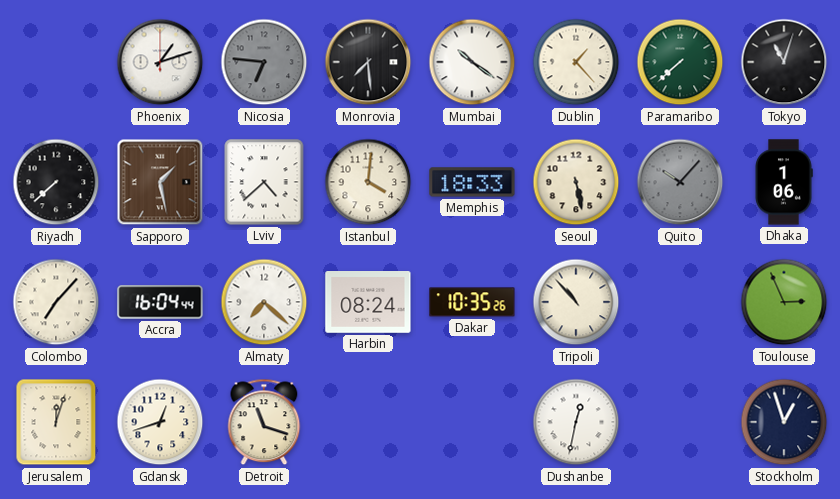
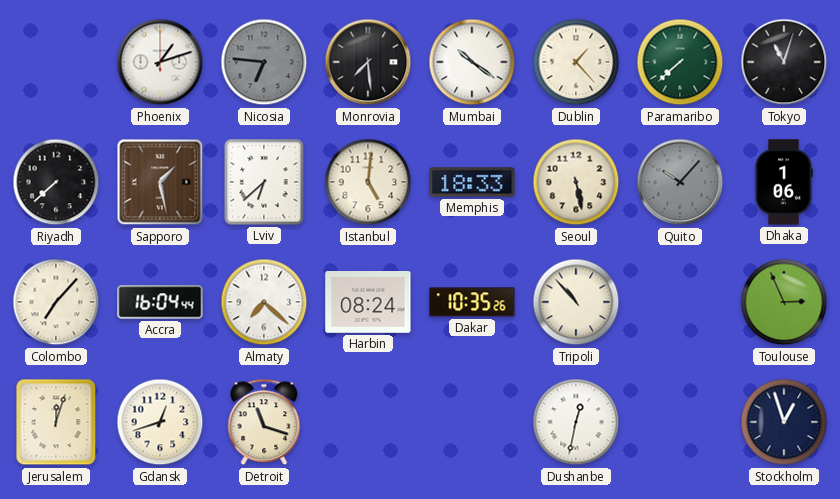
Lviv: 4:38 -> 6:38 (264, 182)
Istanbul: 4:01 -> 5:01 (368, 182)
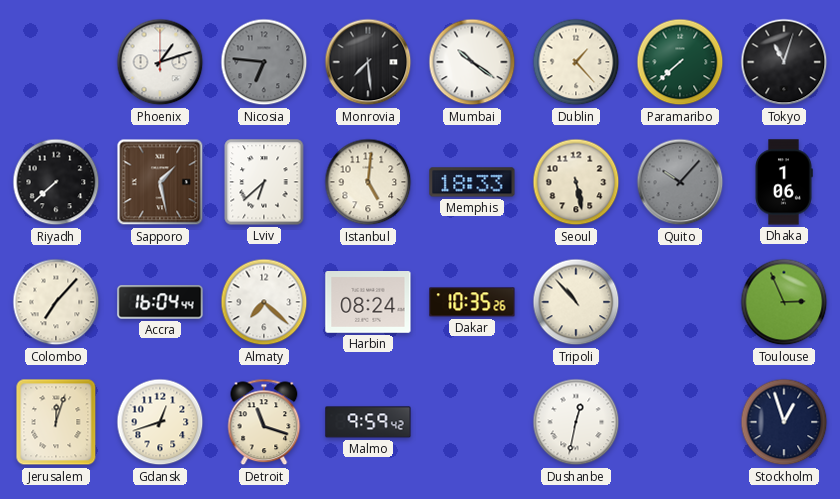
Malmo: none -> 9:59 (368, 422)
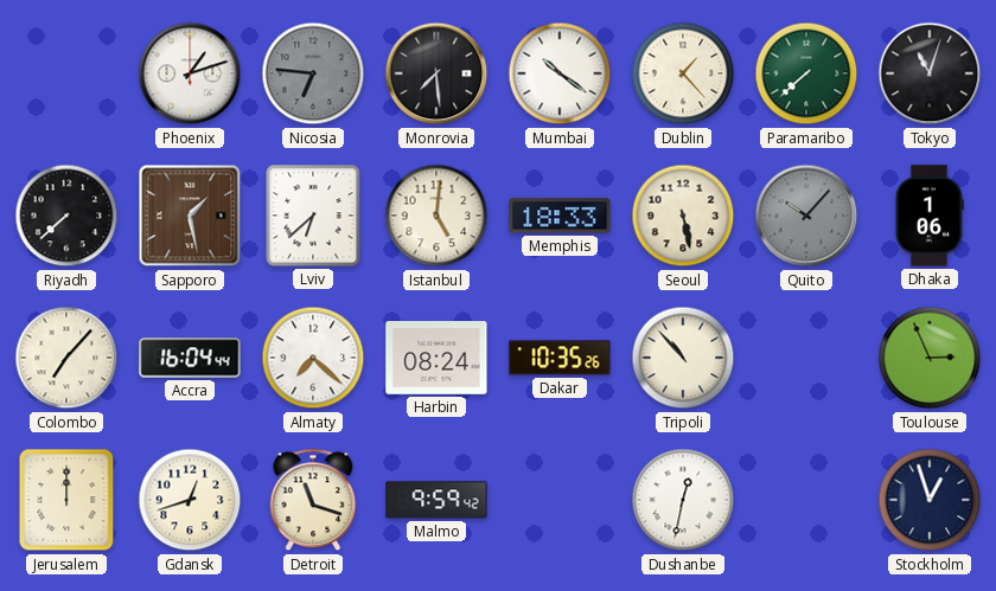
Jerusalem: 12:03 -> 12:00 (66, 500)
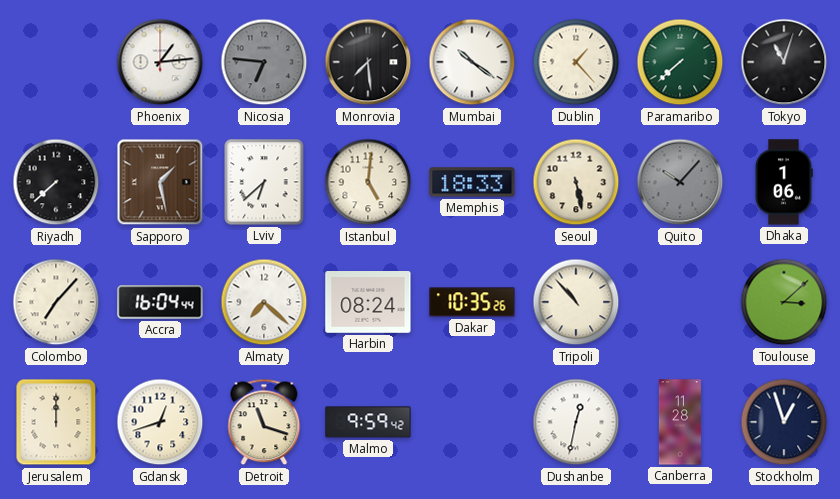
Phoenix: 1:12 -> 1:14 (160, 62)
Toulouse: 2:56 -> 3:08 (784, 302)
Canberra: none -> 11:28 (680, 422)
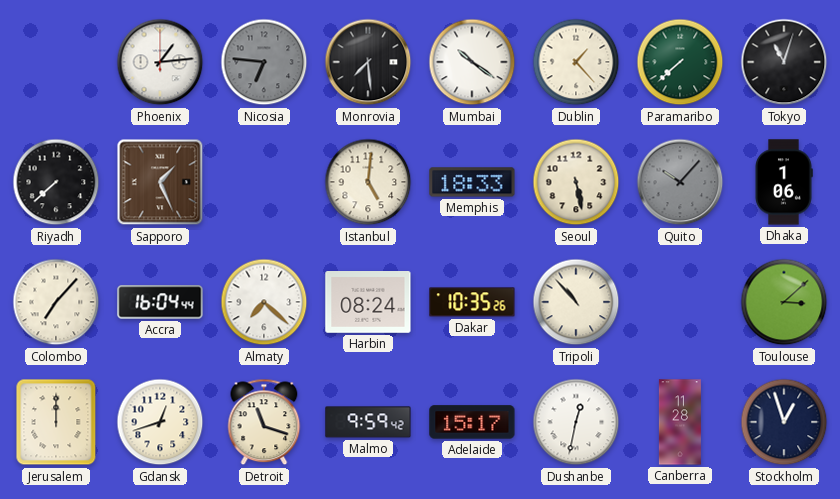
Sapporo: 1:28 -> 1:26 (160, 182)
Lviv: 6:38 -> none (264, 182)
Adelaide: none -> 15:17 (472, 422)
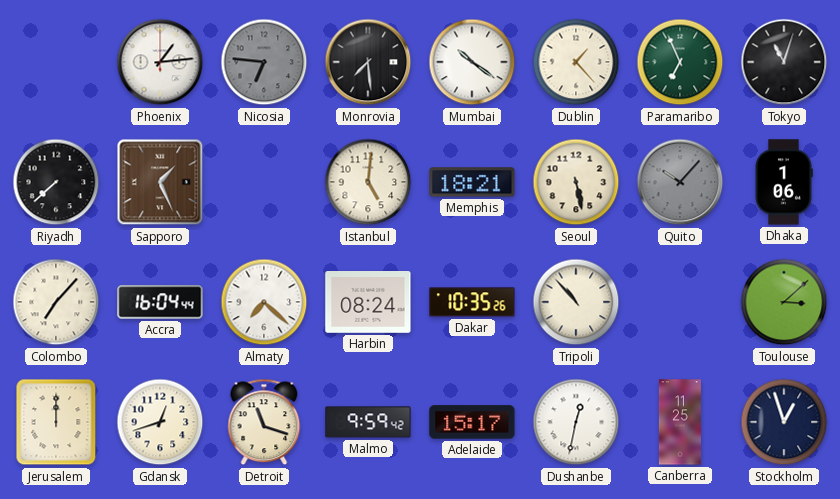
Paramaribo: 7:38 -> 6:56 (680, 62)
Memphis: 18:33 -> 18:21 (472, 182)
Canberra: 11:28 -> 11:25 (680, 422)
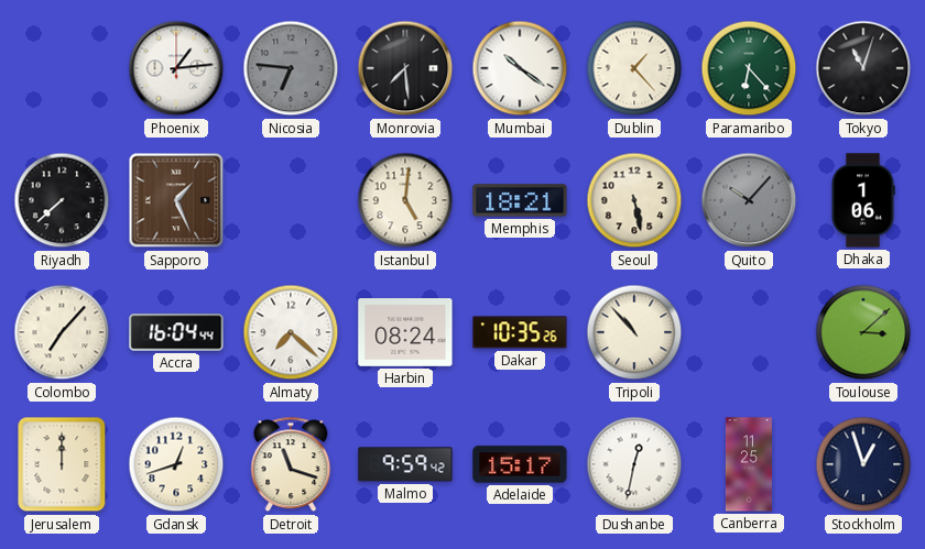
Paramaribo: 6:56 -> 6:23 (749, 68)
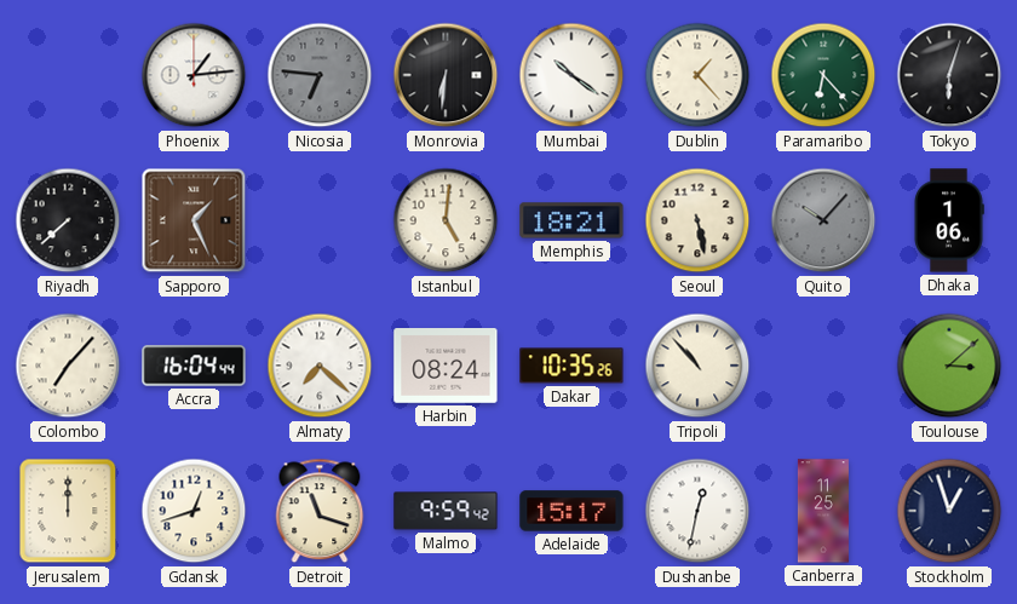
Monrovia: 7:29 -> 6:31 (446, 75)
Tokyo: 11:03 -> 6:03 (949, 75)
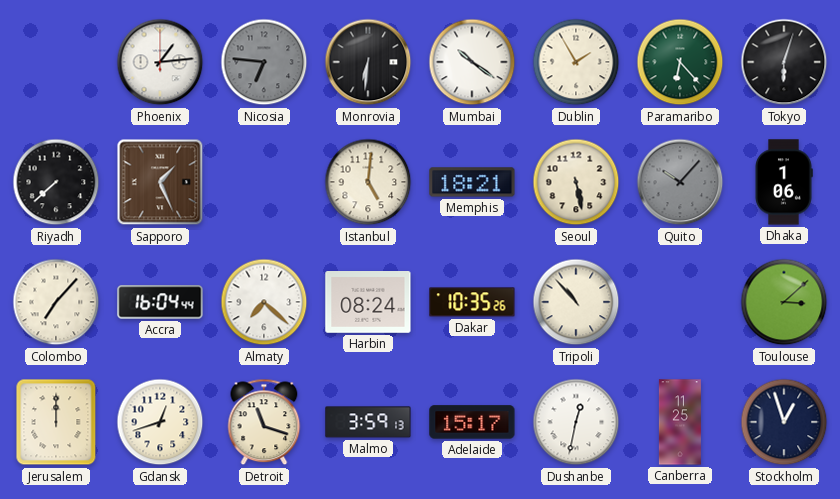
Dublin: 1:23 -> 1:55 (576, 62)
Malmo: 9:59 -> 3:59 (368, 422)
